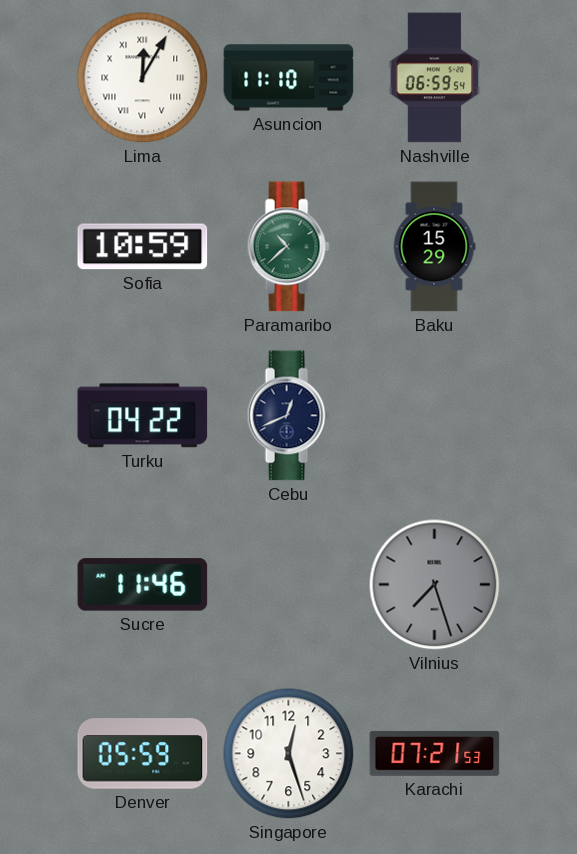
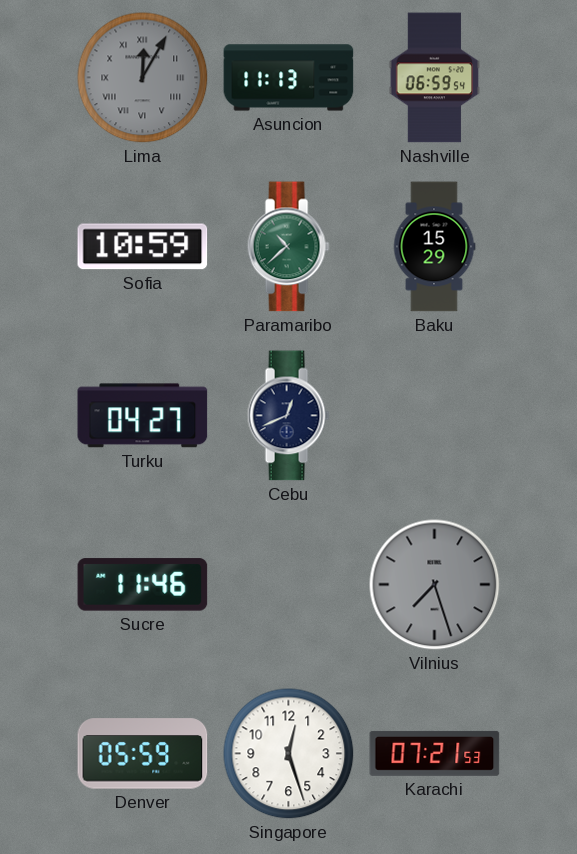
Lima dial: white -> grey (143, 78)
Asuncion: 11:10 -> 11:13 (289, 78)
Turku: 04:22 -> 04:27 (143, 416)
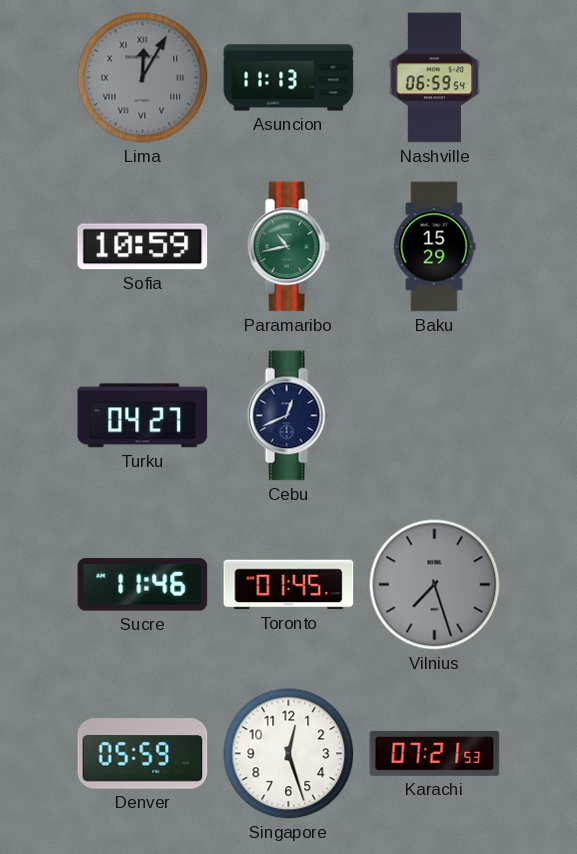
Paramaribo: 10:38 -> 10:43 (288, 247)
Toronto: none -> 01:45 (289, 585)
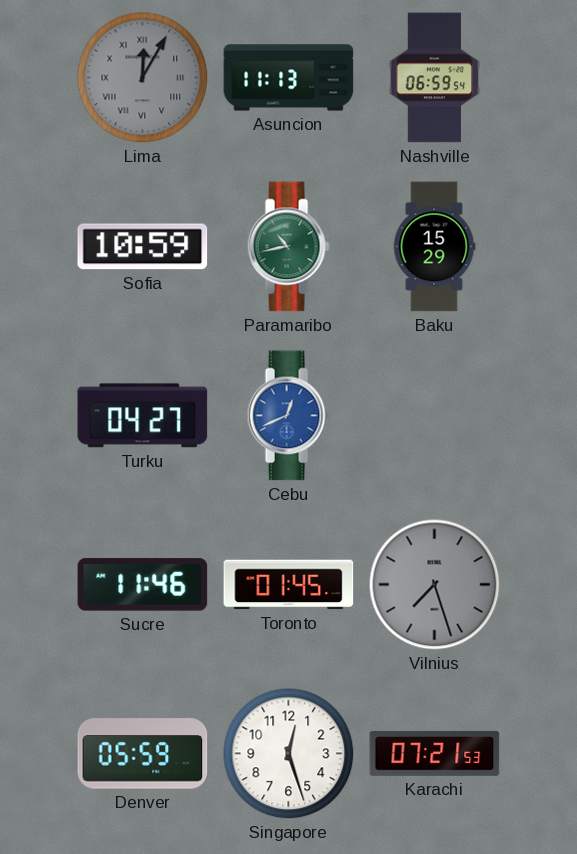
Cebu dial: navy -> blue (288, 416)
